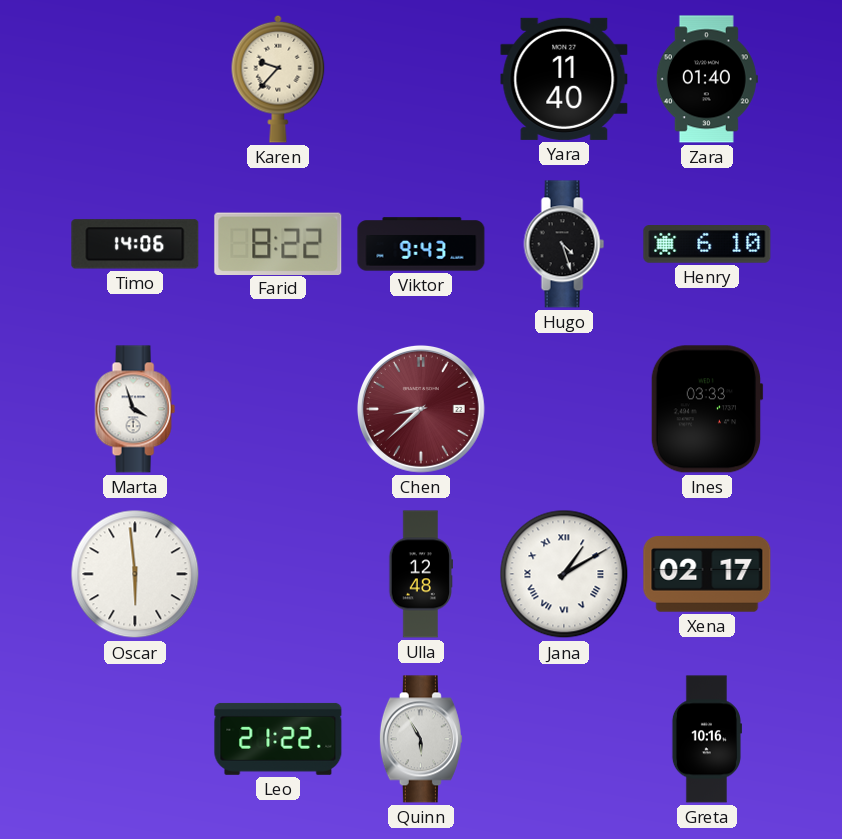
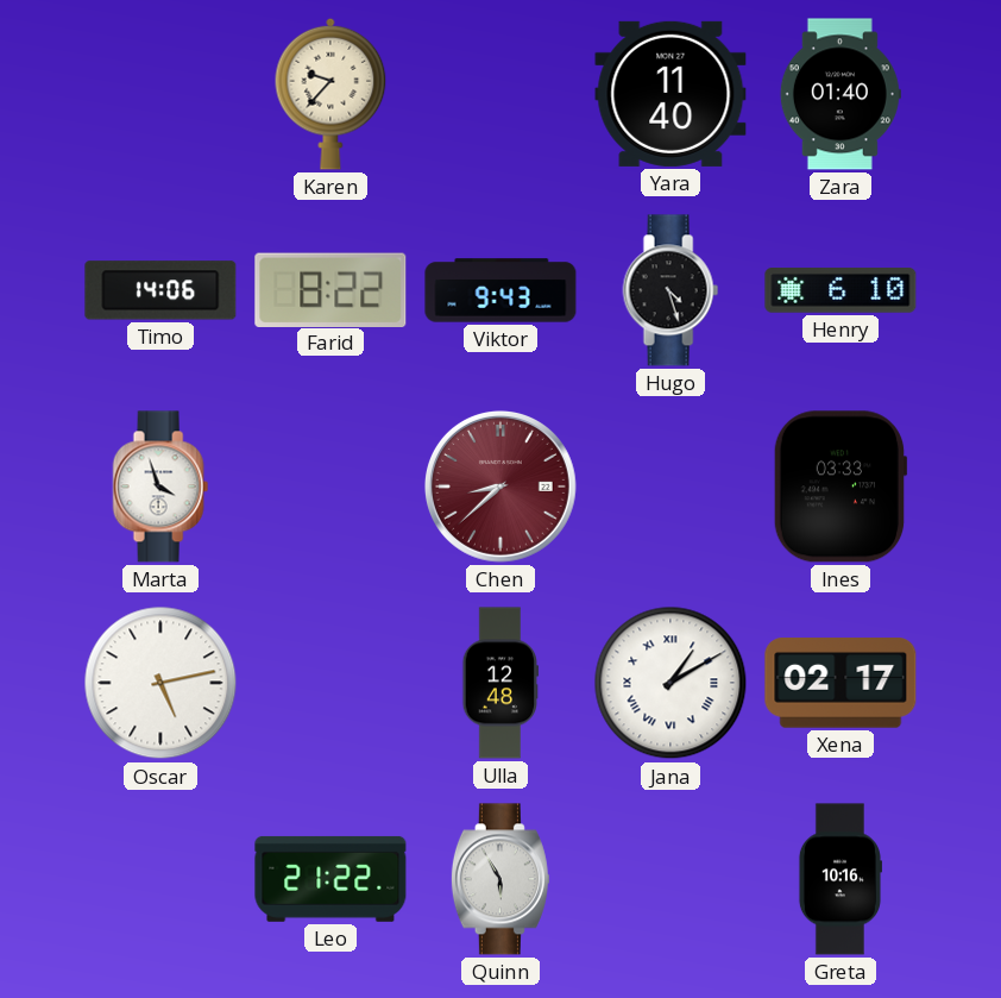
Oscar: 5:59 -> 5:13 (160, 683)
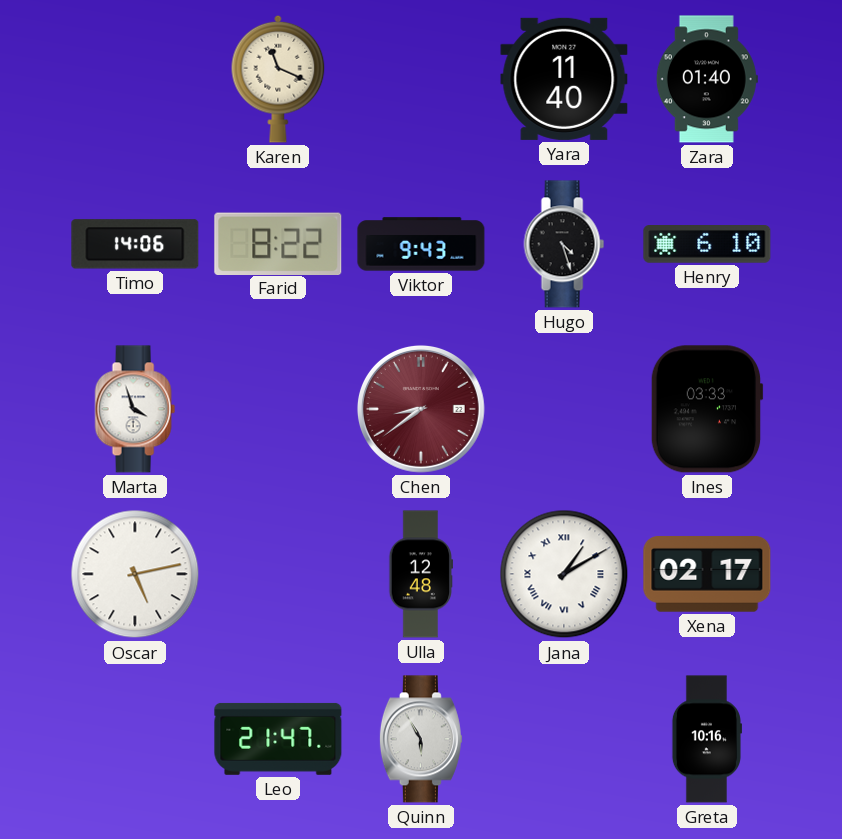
Karen: 9:37 -> 11:19 (278, 79)
Chen: 8:38 -> 8:39 (421, 409)
Leo: 21:22 -> 21:47 (278, 739)
